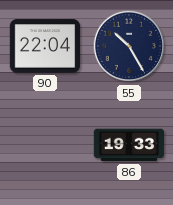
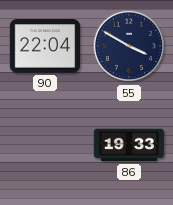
55: 10:25 -> 3:50 (129, 46)
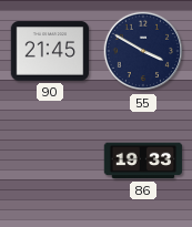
90: 22:04 -> 21:45 (50, 51)
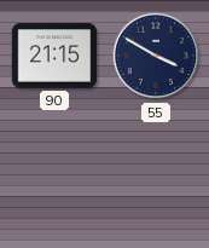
90: 21:45 -> 21:15 (54, 56)
86: 19:33 -> none (143, 161)
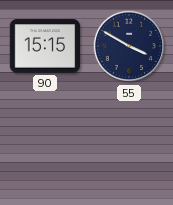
90: 21:15 -> 15:15 (45, 46)
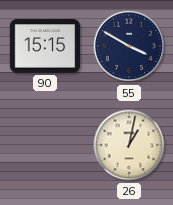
26: none -> 1:02 (129, 145)
